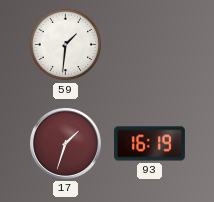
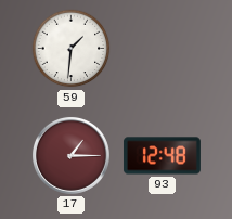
17: 1:33 -> 1:15 (70, 155)
93: 16:19 -> 12:48 (162, 156)
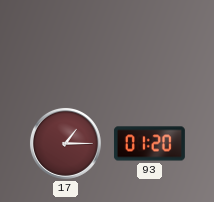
59: 1:31 -> none (72, 49)
93: 12:48 -> 01:20 (149, 144)
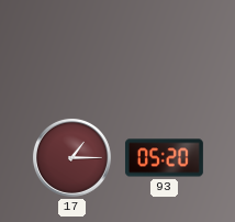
93: 01:20 -> 05:20 (164, 158)
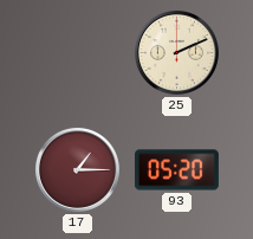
25: none -> 2:11 (176, 52)
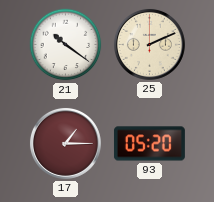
21: none -> 10:21 (66, 45)
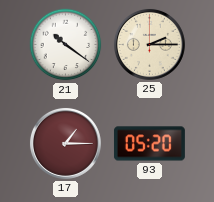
25: 2:11 -> 2:15 (149, 44)
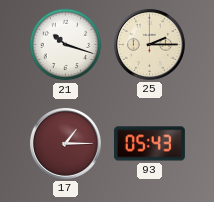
21: 10:21 -> 10:18 (66, 45)
93: 05:20 -> 05:43 (149, 144)
